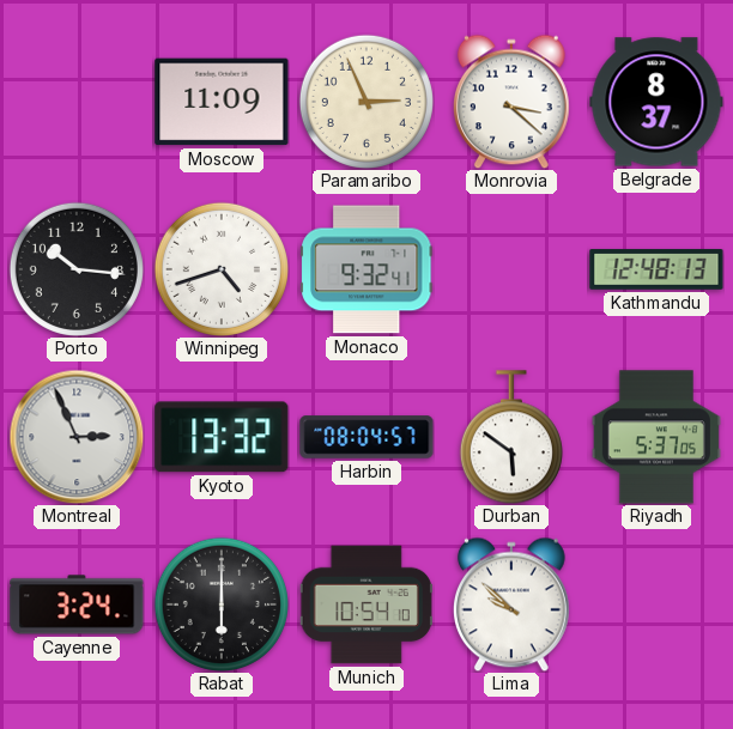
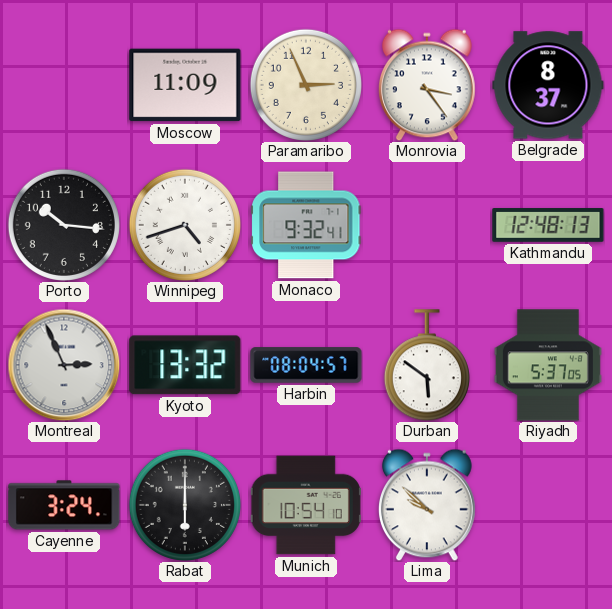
Monrovia: 3:22 -> 3:24 (427, 85)
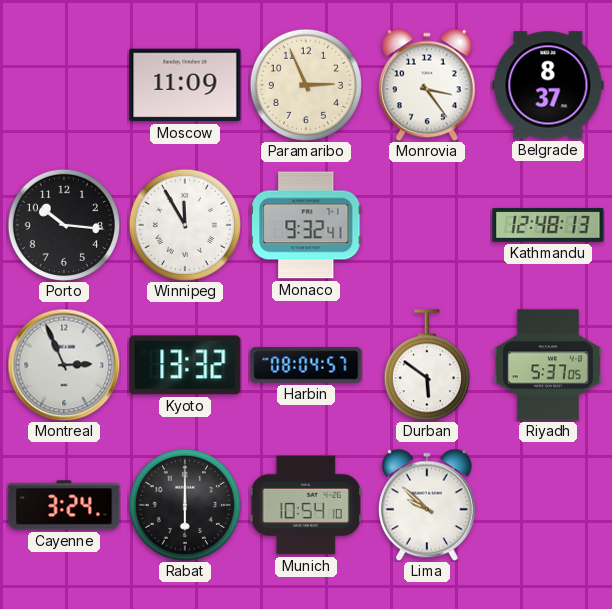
Winnipeg: 4:42 -> 11:55 (185, 225)
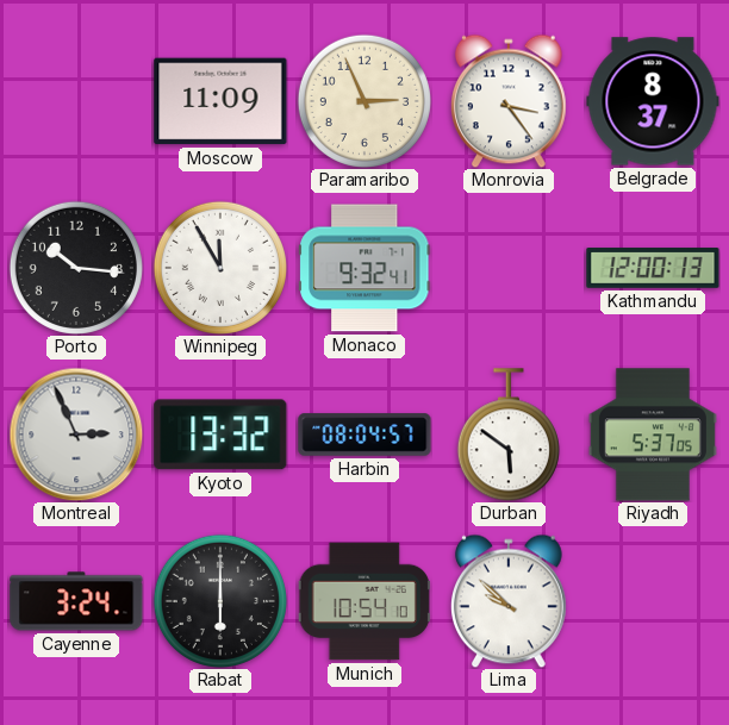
Kathmandu: 12:48 -> 12:00 (653, 268)
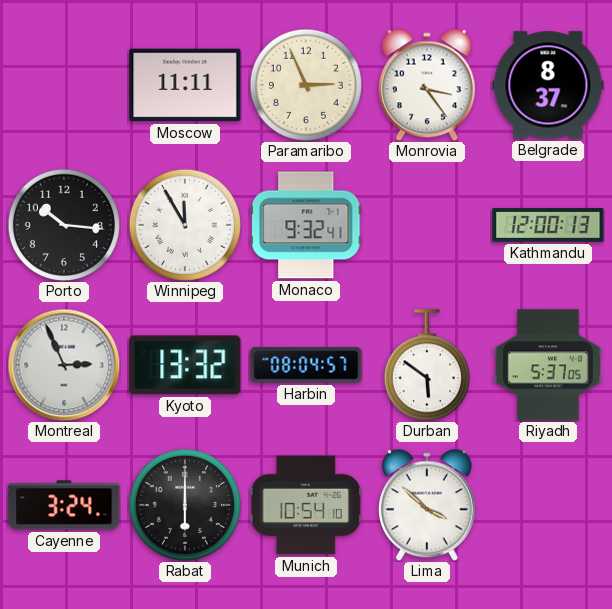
Moscow: 11:09 -> 11:11 (185, 85)
Lima: 9:52 -> 3:52 (427, 505)
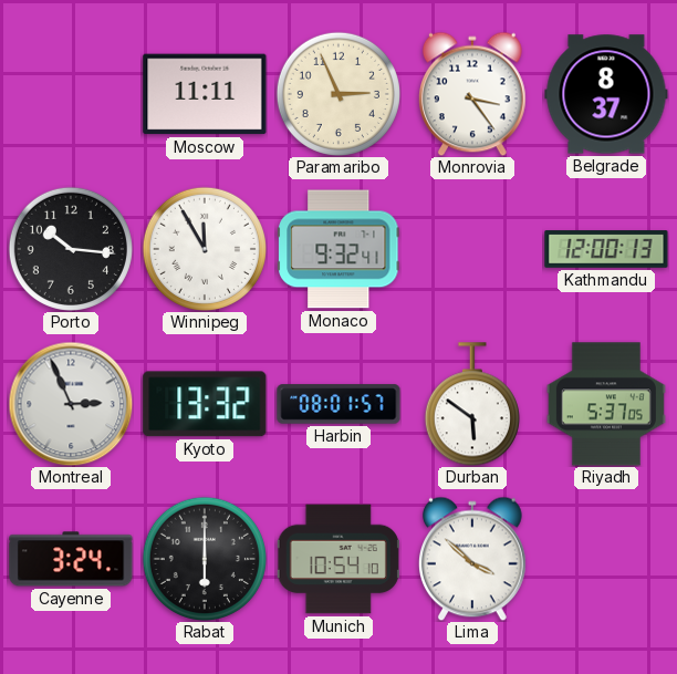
Harbin: 08:04 -> 08:01 (338, 404)
